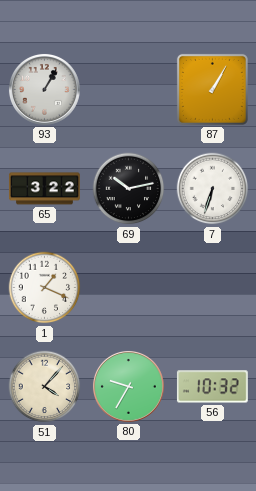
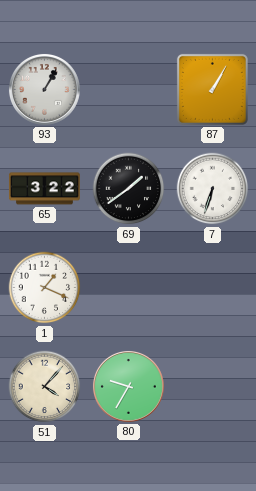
69: 10:13 -> 1:39 (129, 189)
56: 10:32 -> none (212, 387)
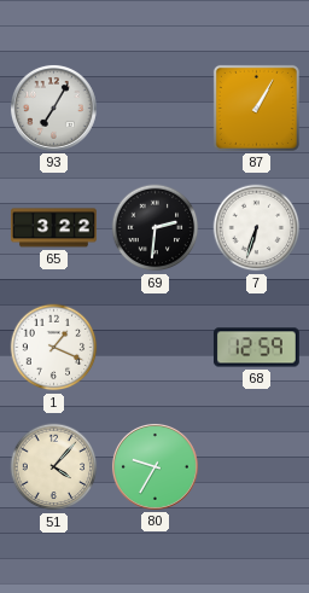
93: 1:05 -> 7:05 (53, 107)
69: 1:39 -> 2:31 (156, 228)
68: none -> 12:59 (257, 348)
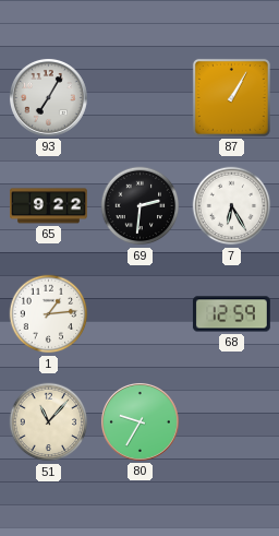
65: 3:22 -> 9:22 (49, 206)
7: 6:33 -> 6:25 (232, 206)
1: 1:19 -> 1:14 (49, 314)
51: 4:07 -> 11:07 (49, 422)
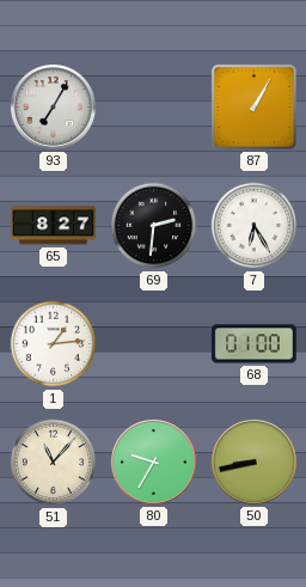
65: 9:22 -> 8:27 (54, 226)
68: 12:59 -> 01:00 (255, 344)
50: none -> 8:43 (253, 461)
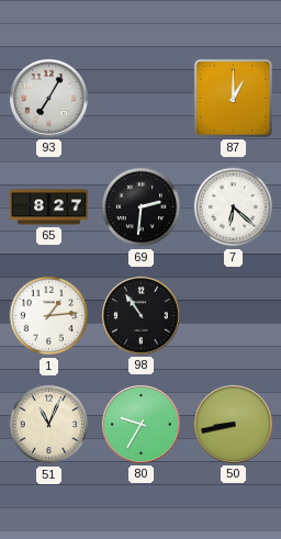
87: 1:05 -> 1:00 (233, 98)
7: 6:25 -> 6:22 (234, 207)
98: none -> 10:54 (140, 315)
68: 01:00 -> none (255, 344)
51: 11:07 -> 11:04 (49, 425)
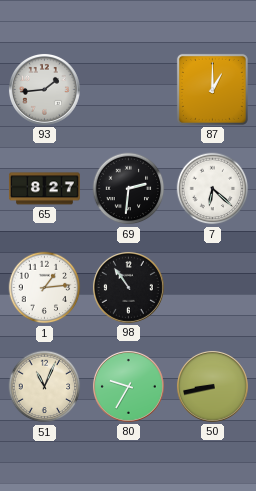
93: 7:05 -> 1:44 (44, 89)
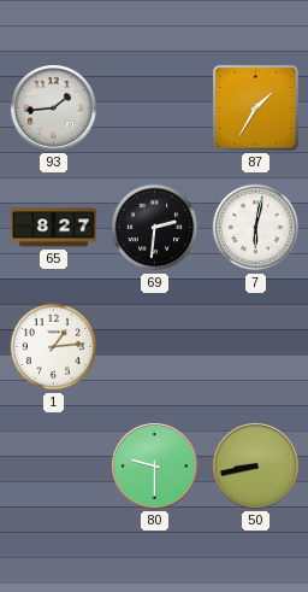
87: 1:00 -> 1:35 (255, 107)
7: 6:22 -> 6:02 (256, 228)
98: 10:54 -> none (128, 287)
51: 11:04 -> none (45, 387)
80: 9:35 -> 9:30 (154, 465)
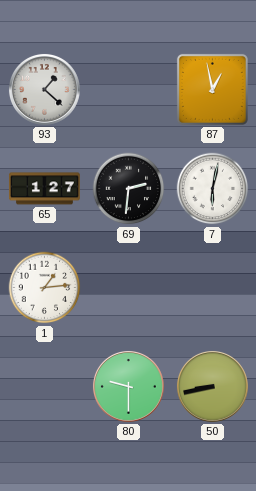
93: 1:44 -> 1:22 (44, 89)
87: 1:35 -> 12:58 (212, 89)
65: 8:27 -> 1:27 (45, 189)
